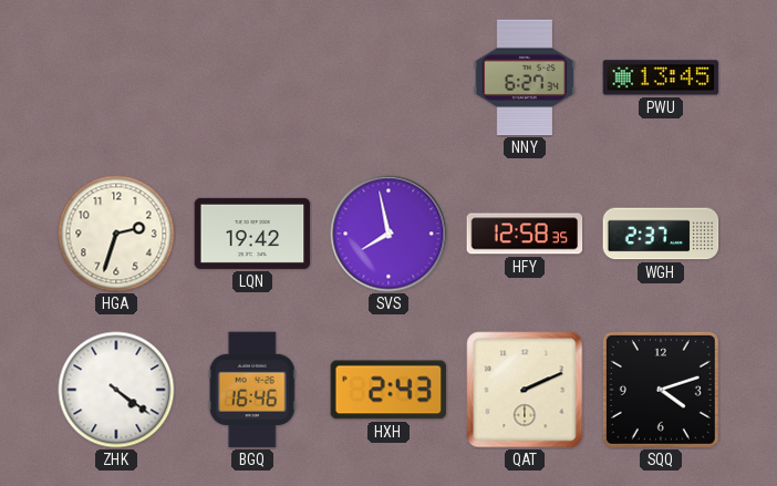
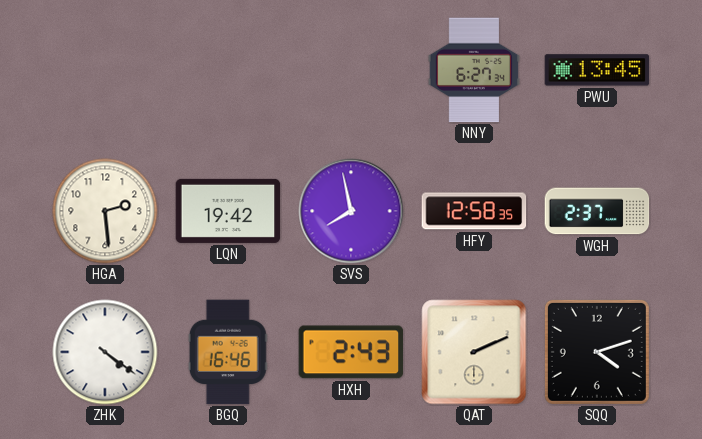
HGA: 2:33 -> 2:29 (105, 211)
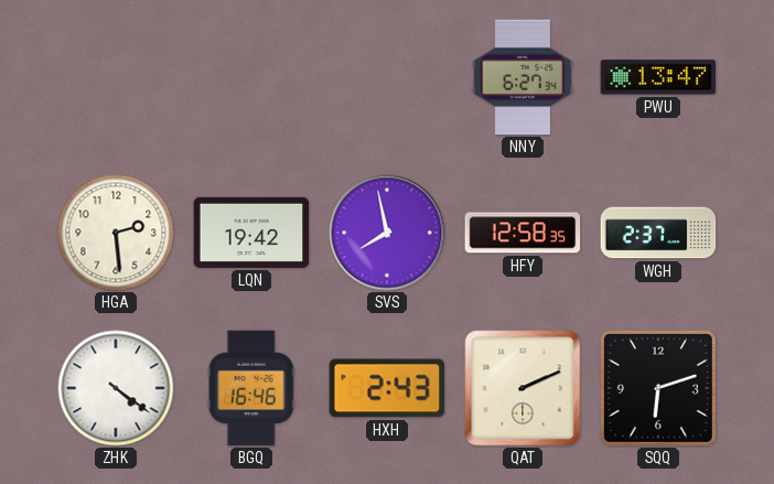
PWU: 13:45 -> 13:47 (658, 77)
SQQ: 4:12 -> 6:12 (658, 388)
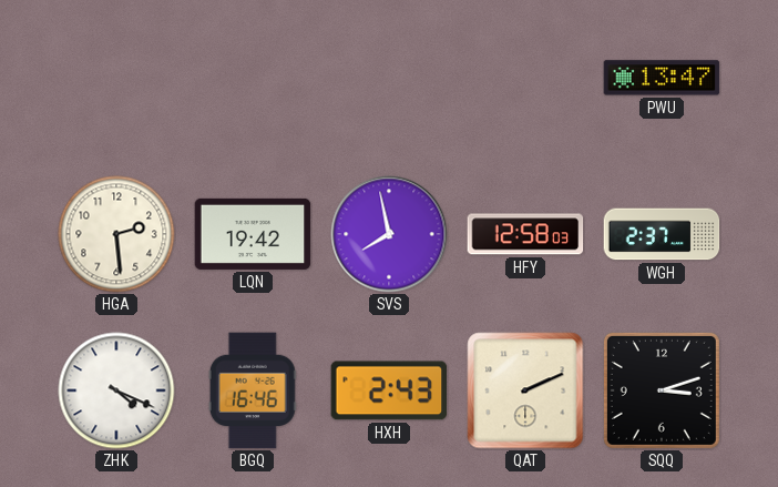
NNY: 6:27 -> none (523, 77)
HFY: 12:58:35 -> 12:58:03 (525, 234)
ZHK: 4:21 -> 4:19 (116, 390)
SQQ: 6:12 -> 3:12 (662, 390)
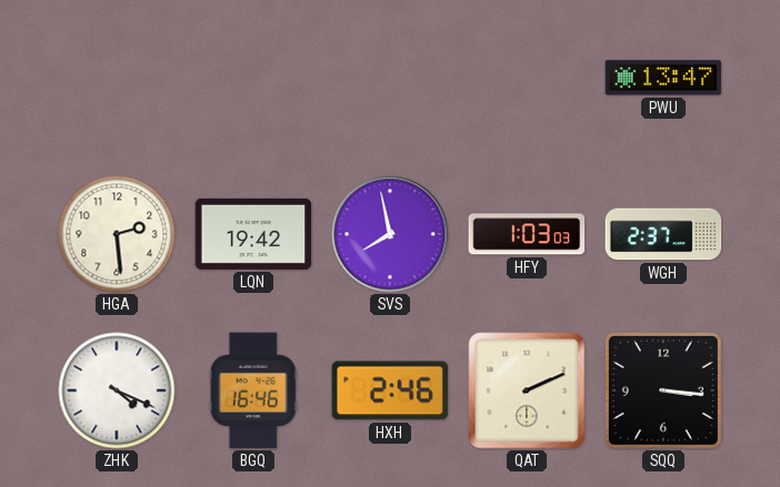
HFY: 12:58 -> 1:03 (527, 234)
HXH: 2:43 -> 2:46 (390, 390)
SQQ: 3:12 -> 3:16 (663, 390)
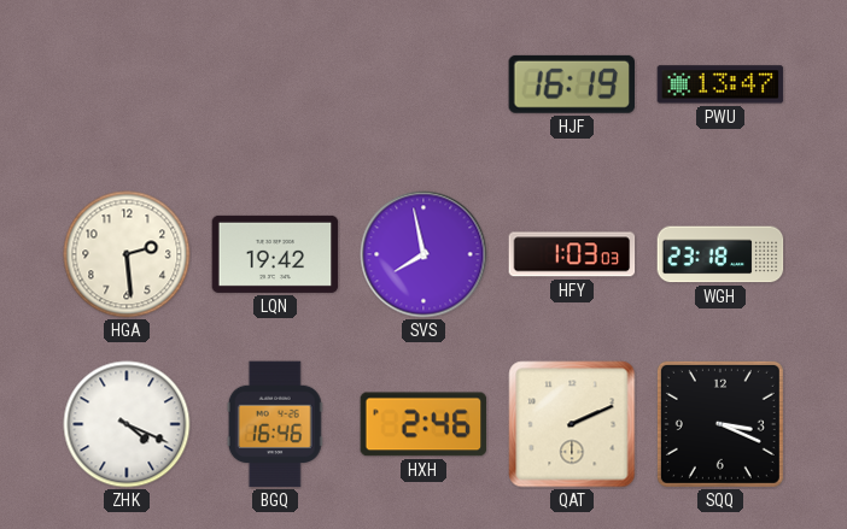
HJF: none -> 16:19 (571, 84)
WGH: 2:37 -> 23:18 (720, 254)
SQQ: 3:16 -> 3:19 (720, 424)
